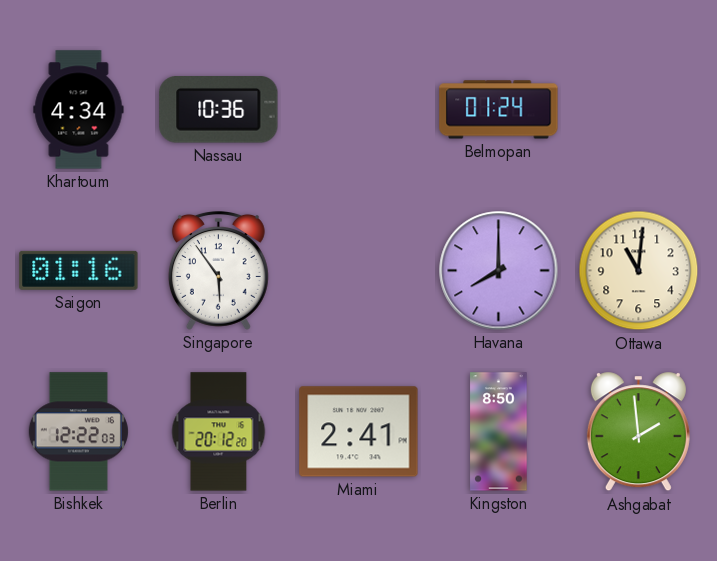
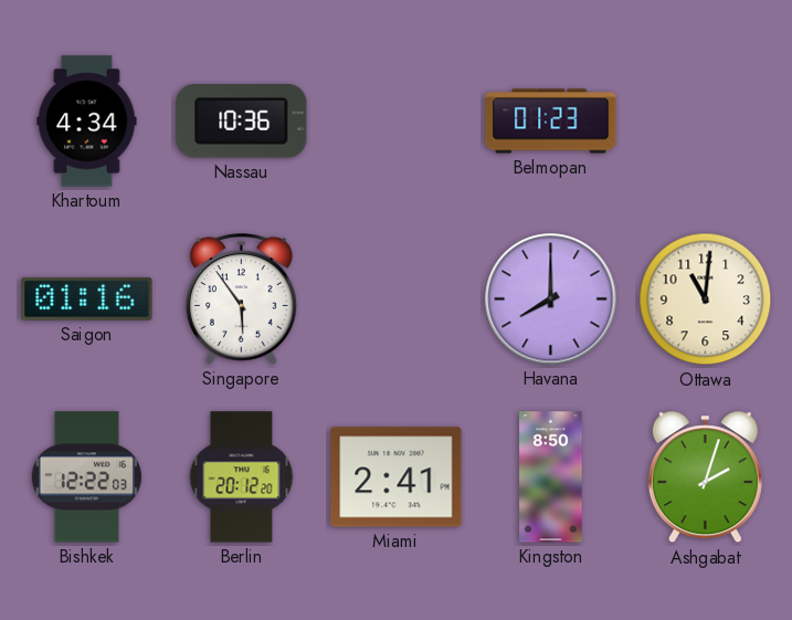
Belmopan: 01:24 -> 01:23 (551, 122)
Ashgabat: 1:59 -> 2:03 (705, 477)
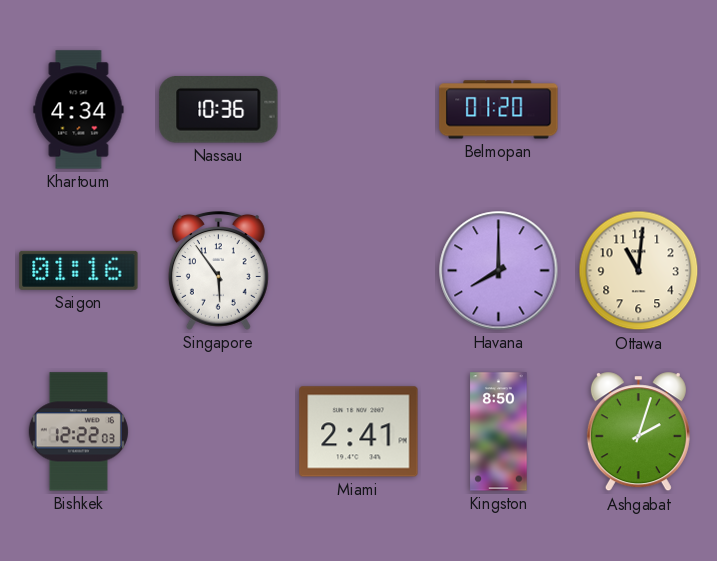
Belmopan: 01:23 -> 01:20 (499, 110)
Berlin: 20:12 -> none (242, 477)
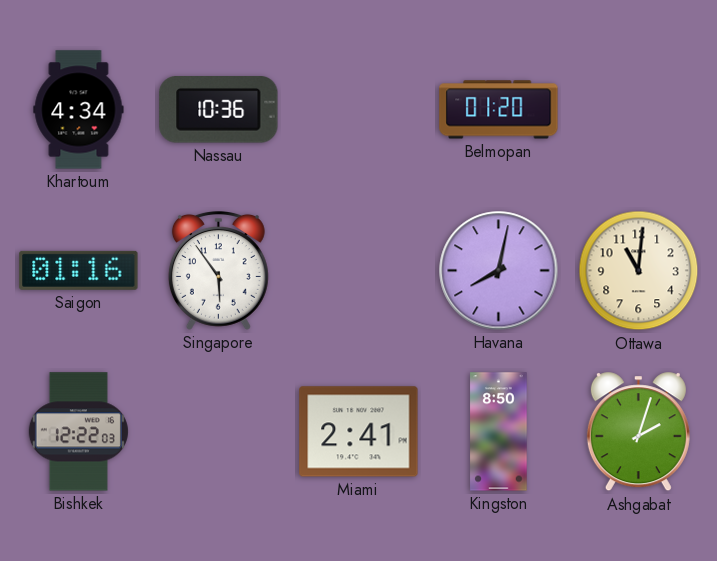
Havana: 8:00 -> 8:02 (499, 271)
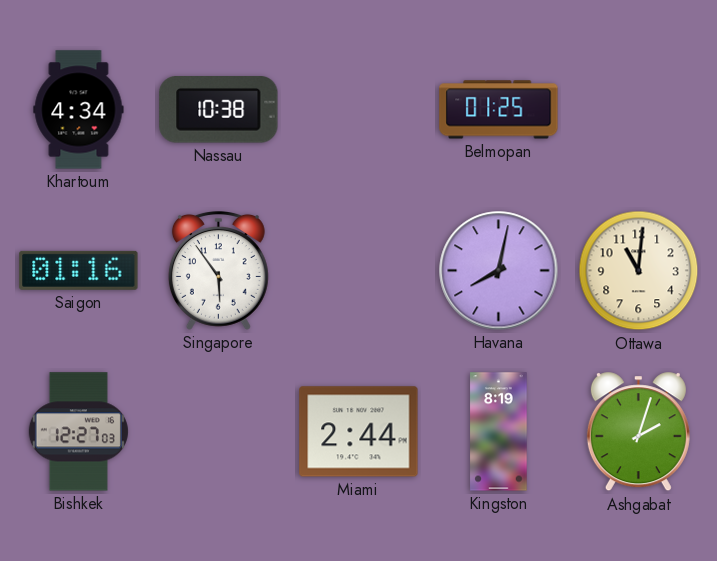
Nassau: 10:36 -> 10:38 (219, 110)
Belmopan: 01:20 -> 01:25 (499, 110)
Bishkek: 12:22 -> 12:27 (78, 432)
Miami: 2:41 -> 2:44 (359, 432)
Kingston: 8:50 -> 8:19 (499, 432)
